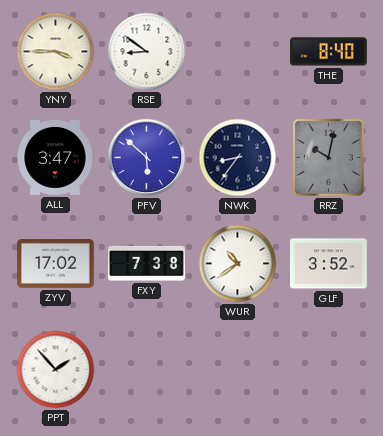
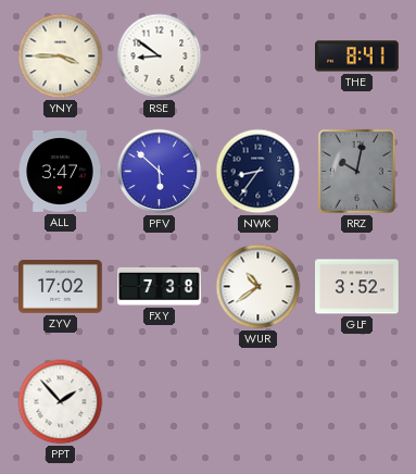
THE: 8:40 -> 8:41 (357, 57)
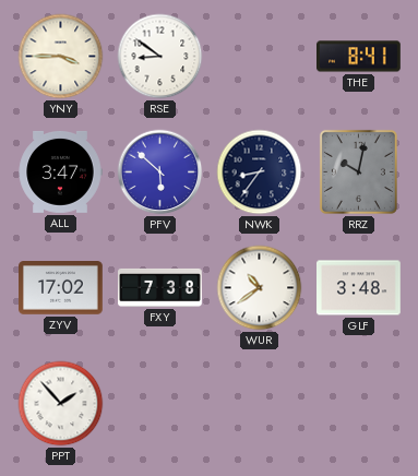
GLF: 3:52 -> 3:48 (359, 288)
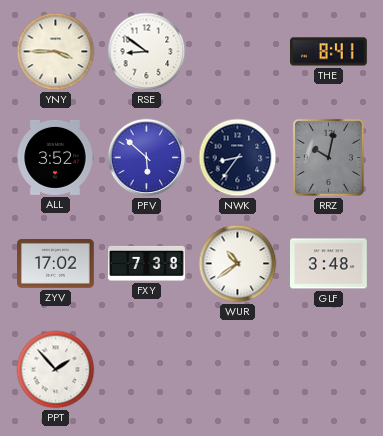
ALL: 3:47 -> 3:52 (55, 157)
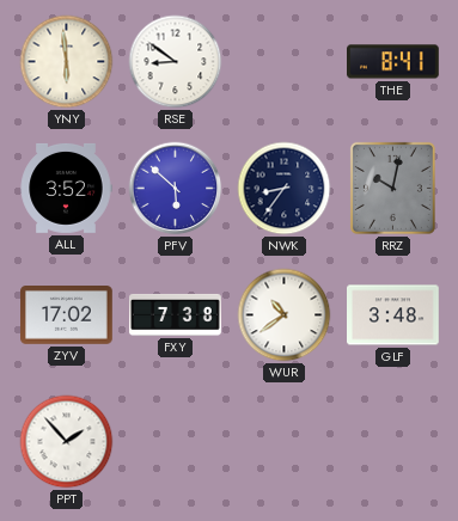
YNY: 3:45 -> 5:59 (67, 62)
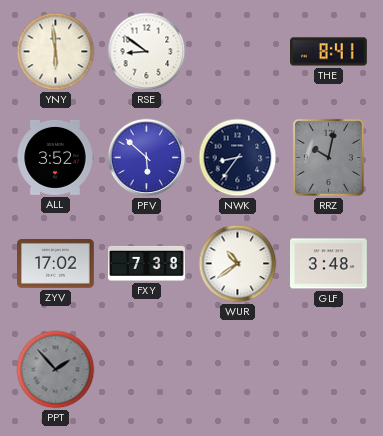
PPT dial: white -> grey (56, 370)
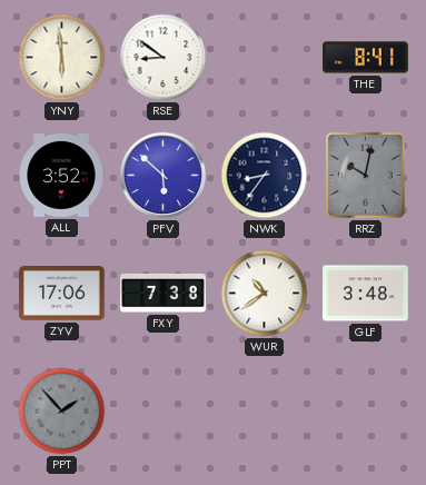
ZYV: 17:02 -> 17:06 (62, 294)
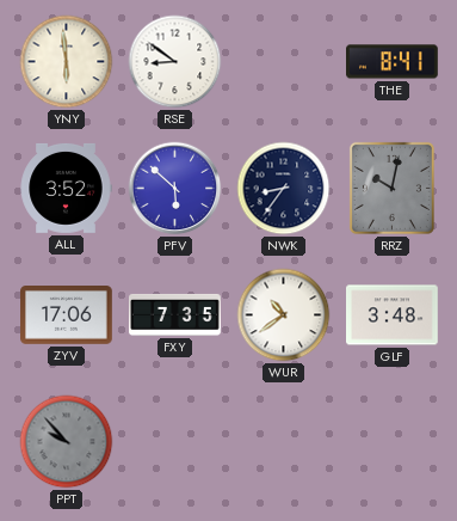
FXY: 7:38 -> 7:35 (175, 314)
PPT: 1:53 -> 9:53 (67, 442)
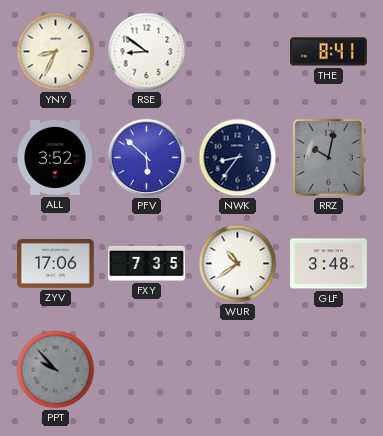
YNY: 5:59 -> 8:34 (56, 52)
